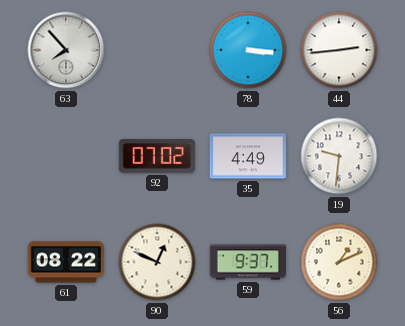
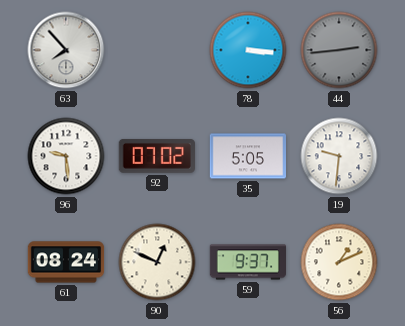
44 dial: white -> grey (339, 50)
96: none -> 9:29 (66, 156)
35: 4:49 -> 5:05 (248, 156)
61: 08:22 -> 08:24 (66, 262)
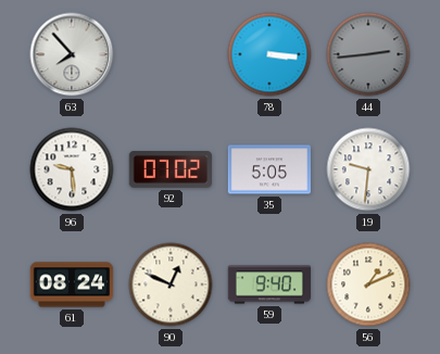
59: 9:37 -> 9:40 (268, 285)
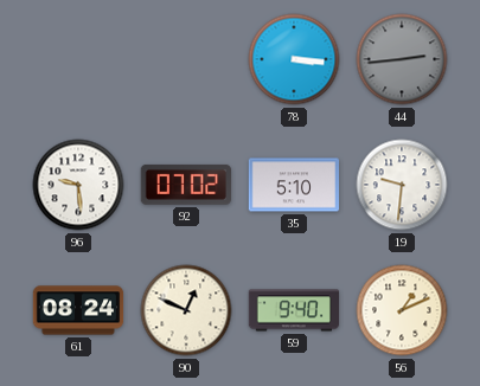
63: 7:53 -> none (72, 54)
35: 5:05 -> 5:10 (294, 185)
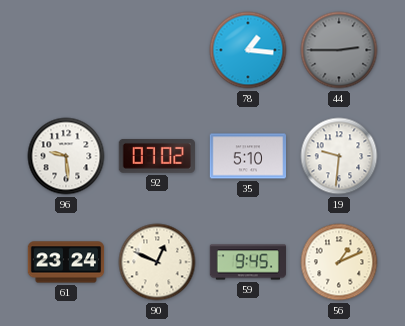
78: 3:16 -> 1:16 (248, 50)
44: 2:44 -> 2:45 (339, 50)
61: 08:24 -> 23:24 (66, 262)
59: 9:40 -> 9:45 (247, 262)
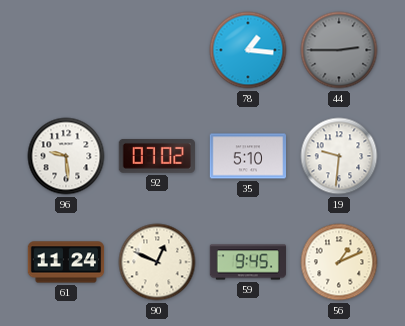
61: 23:24 -> 11:24 (66, 262)
